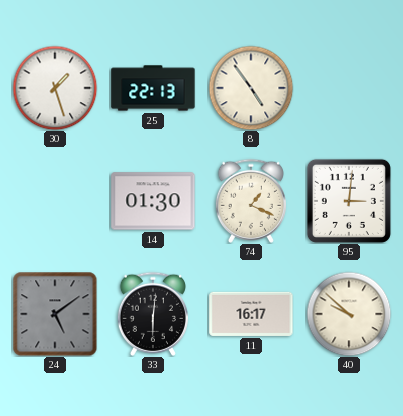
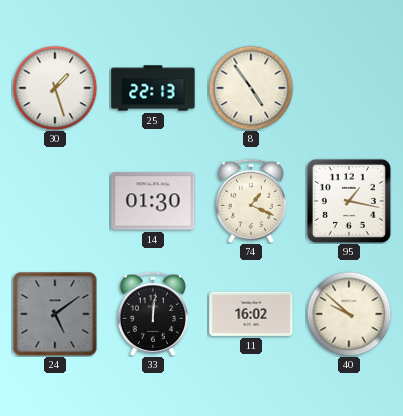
95: 3:01 -> 1:17 (349, 201)
33: 6:01 -> 12:01 (153, 314)
11: 16:17 -> 16:02 (251, 314)
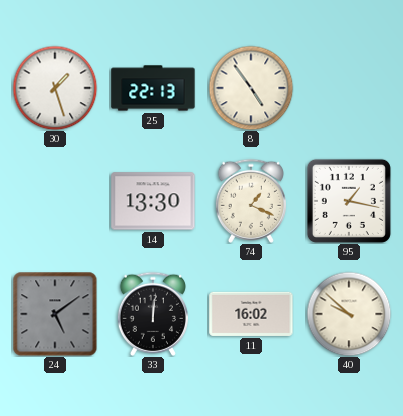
14: 01:30 -> 13:30 (153, 201)
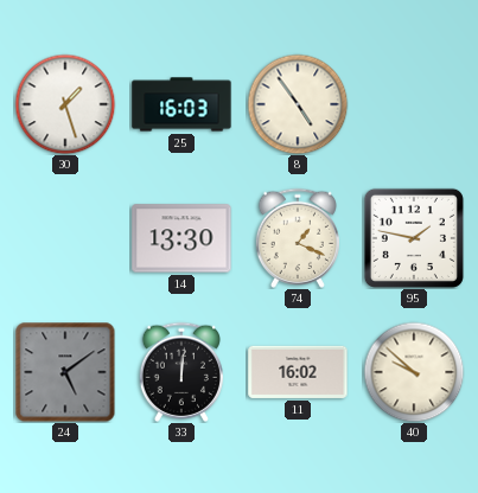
25: 22:13 -> 16:03 (181, 104)
95: 1:17 -> 1:47 (414, 238)
